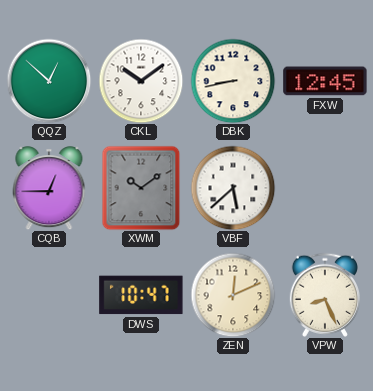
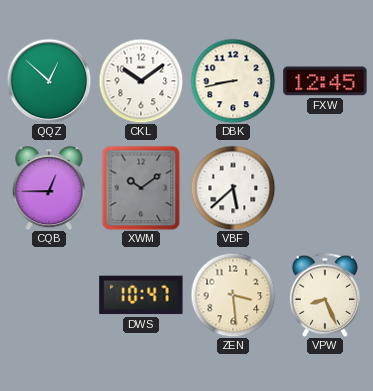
ZEN: 12:11 -> 3:29 (233, 295)
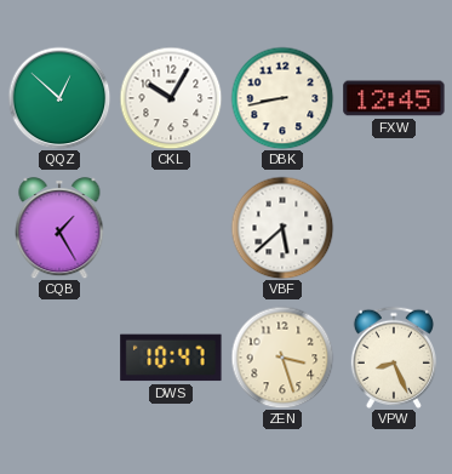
CKL: 10:09 -> 10:05 (171, 98)
CQB: 12:45 -> 1:25 (59, 229)
XWM: 10:09 -> none (141, 188)
ZEN: 3:29 -> 3:27 (282, 358)
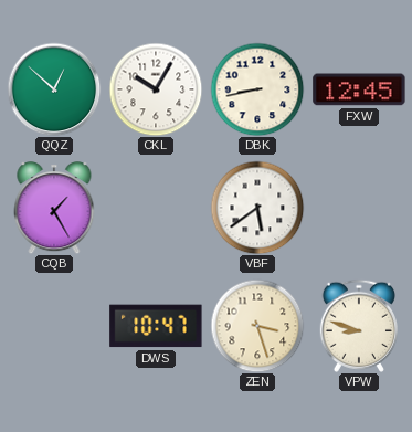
VBF: 5:38 -> 5:39 (257, 208)
VPW: 8:26 -> 8:48 (359, 326)
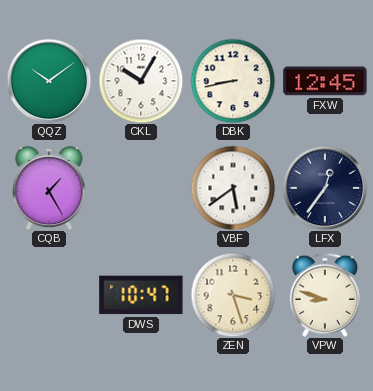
QQZ: 12:52 -> 10:09 (49, 81)
LFX: none -> 12:36 (325, 188)
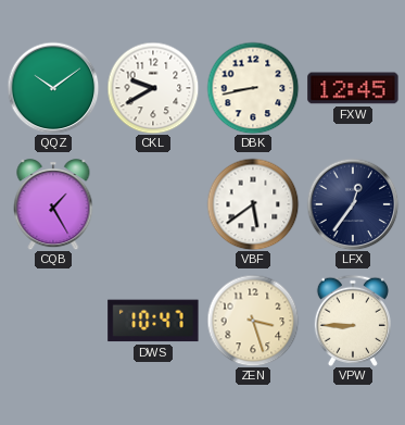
CKL: 10:05 -> 9:40 (153, 88)
VPW: 8:48 -> 8:45 (353, 321)
